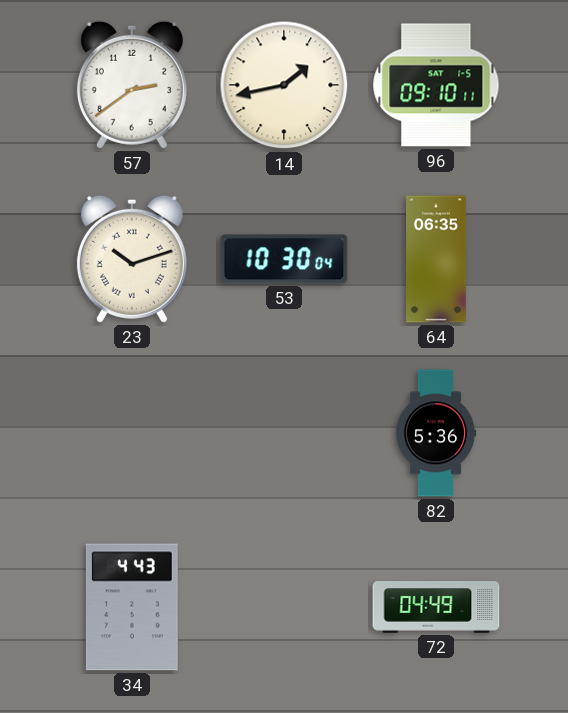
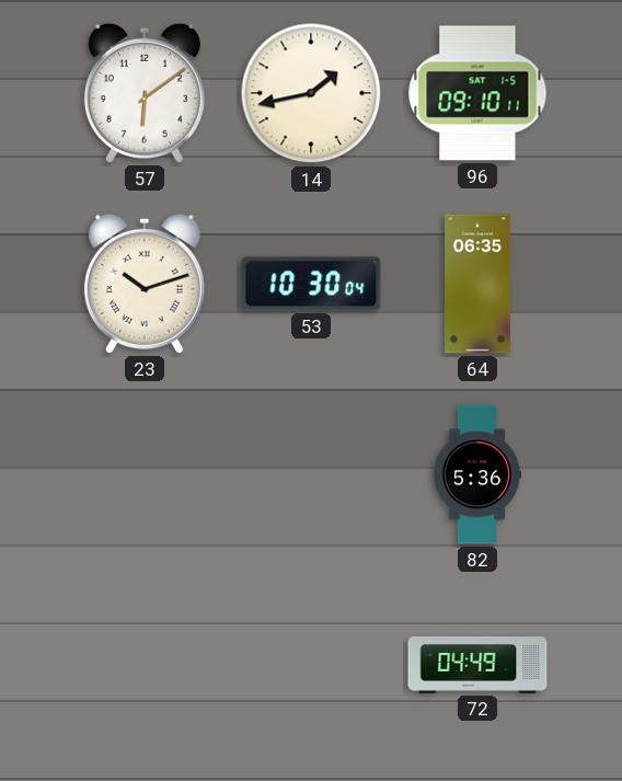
57: 2:39 -> 6:09 (145, 93)
34: 4:43 -> none (132, 607)
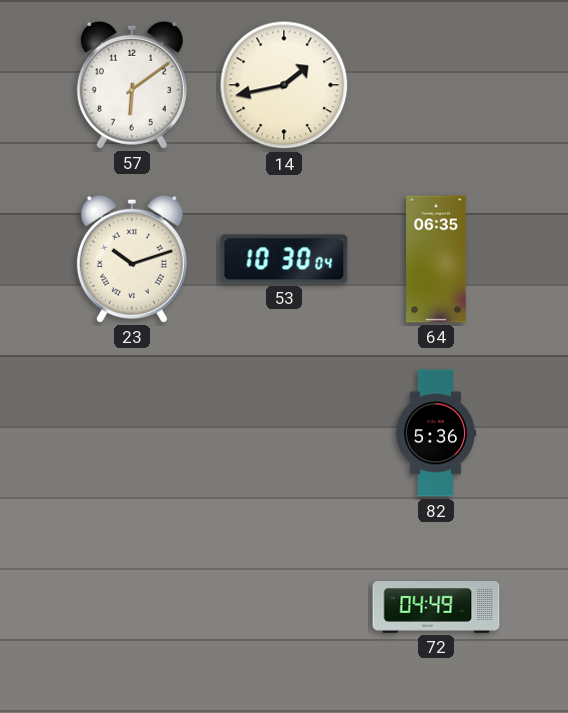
96: 09:10 -> none (477, 93)
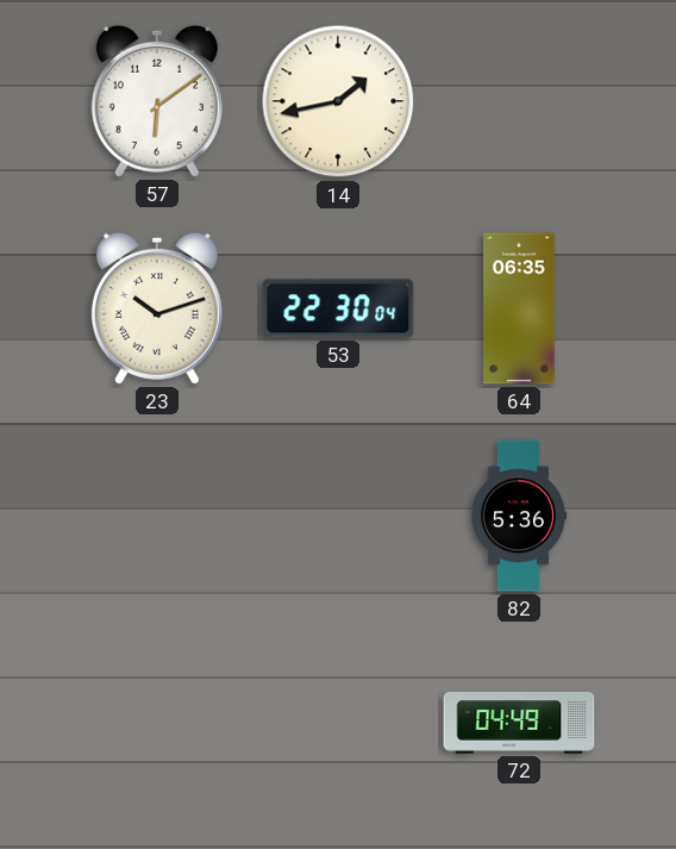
53: 10:30 -> 22:30 (338, 308)
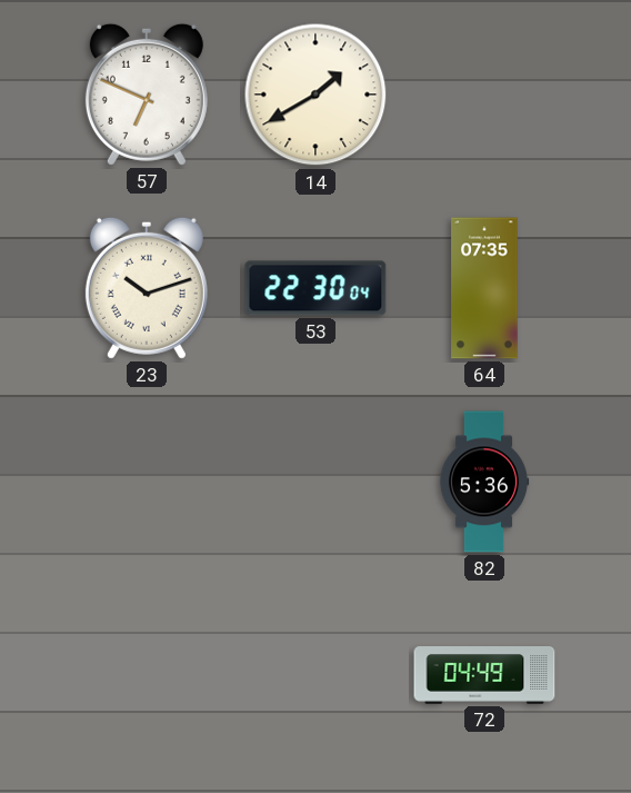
57: 6:09 -> 6:49 (147, 95)
14: 1:43 -> 1:40 (315, 95)
64: 06:35 -> 07:35 (484, 288)
